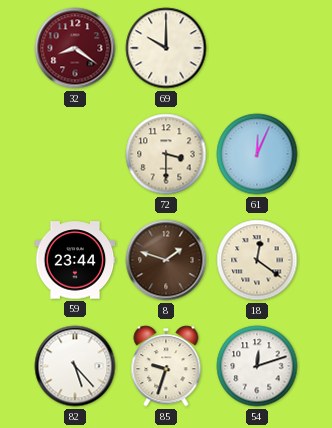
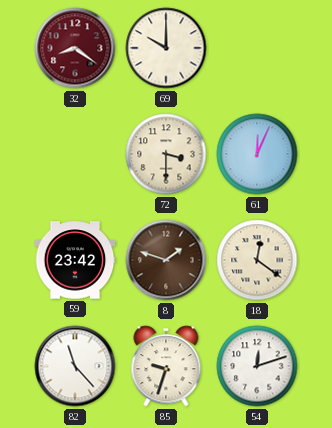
59: 23:44 -> 23:42 (75, 260)
82: 5:23 -> 11:23 (75, 366)
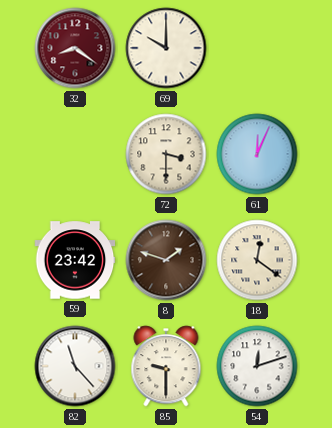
85: 9:33 -> 9:30 (166, 366)
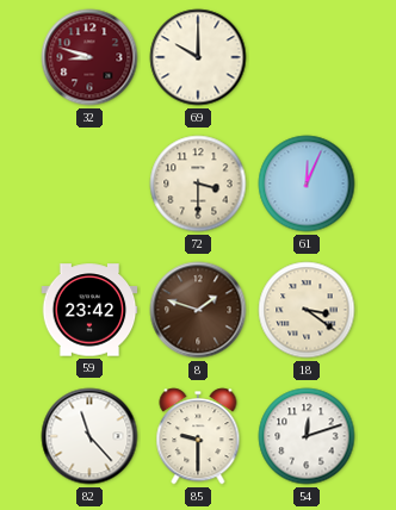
32: 8:21 -> 8:48 (89, 57)
18: 12:21 -> 3:21 (307, 310)
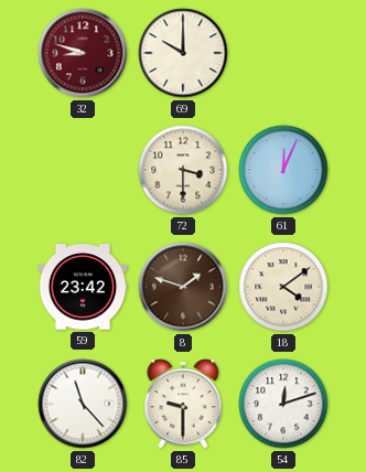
18: 3:21 -> 4:09 (283, 287)
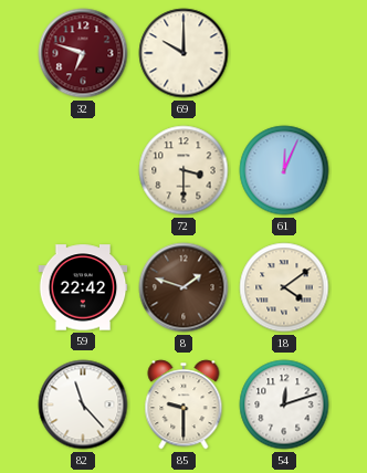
32: 8:48 -> 6:48 (83, 53)
59: 23:42 -> 22:42 (83, 287)
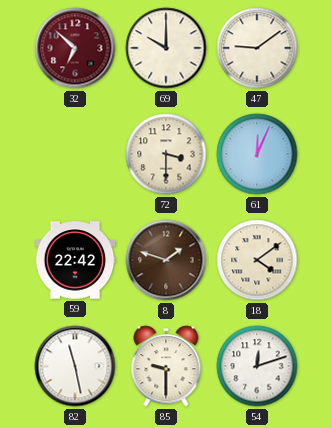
32: 6:48 -> 6:52 (75, 48)
47: none -> 9:09 (257, 48)
82: 11:23 -> 11:28 (75, 366)
